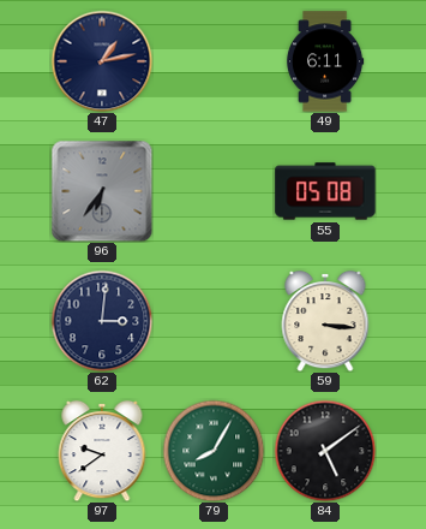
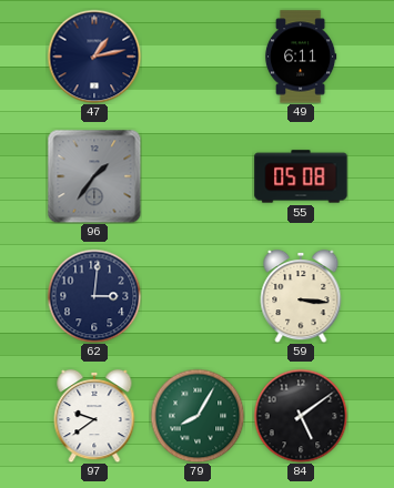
96: 6:36 -> 1:36 (94, 176)
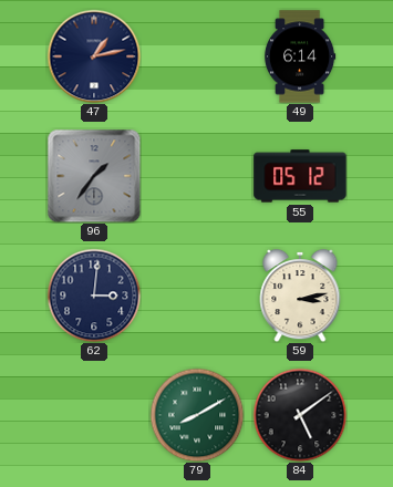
49: 6:11 -> 6:14 (300, 56)
55: 05:08 -> 05:12 (300, 176)
59: 3:16 -> 3:13 (300, 296)
97: 9:39 -> none (94, 416)
79: 8:05 -> 8:10 (197, 415)
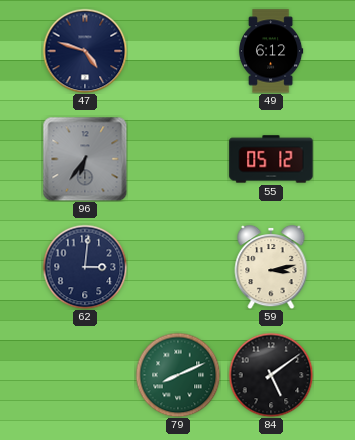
47: 1:13 -> 4:48 (85, 51)
49: 6:14 -> 6:12 (271, 51)
96: 1:36 -> 6:36 (85, 159)
79: 8:10 -> 8:11 (178, 375)
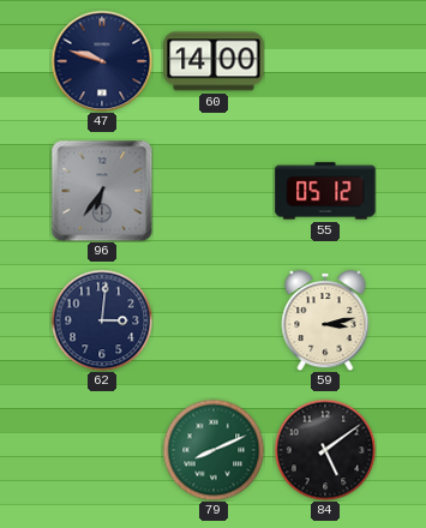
47: 4:48 -> 9:48 (102, 61)
60: none -> 14:00 (214, 61)
49: 6:12 -> none (271, 51)
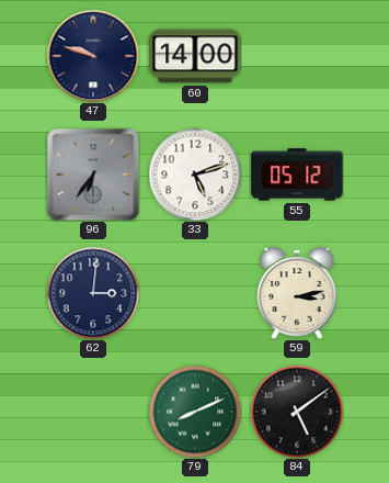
33: none -> 5:12 (195, 175)
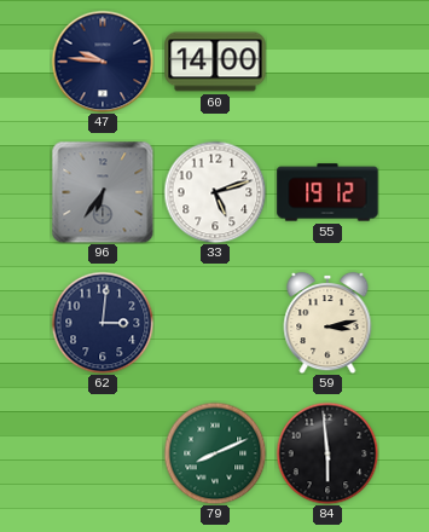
47: 9:48 -> 9:46 (103, 62)
55: 05:12 -> 19:12 (327, 192)
84: 5:09 -> 5:59 (327, 453)
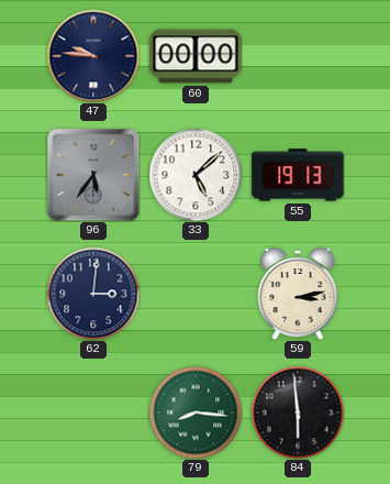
60: 14:00 -> 00:00 (196, 56)
96: 6:36 -> 5:36 (93, 175)
33: 5:12 -> 5:08 (196, 175)
55: 19:12 -> 19:13 (298, 175)
79: 8:11 -> 8:16 (196, 413)
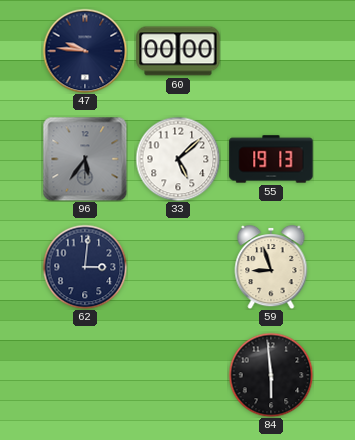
59: 3:13 -> 8:57 (271, 267)
79: 8:16 -> none (196, 413)
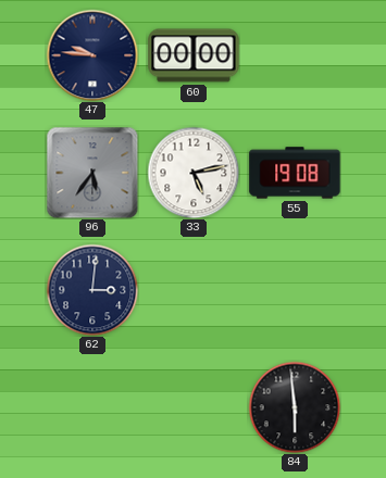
33: 5:08 -> 5:13 (194, 173)
55: 19:13 -> 19:08 (295, 173)
59: 8:57 -> none (271, 267)
